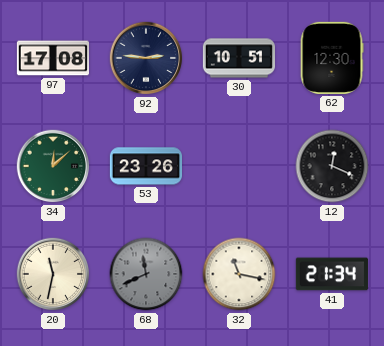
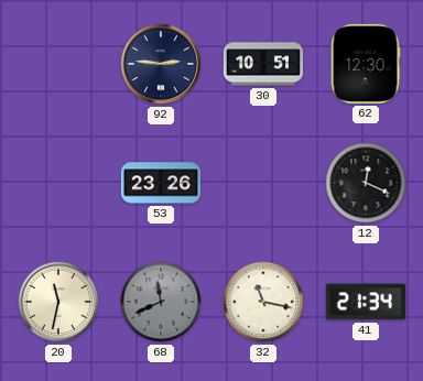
97: 17:08 -> none (52, 58)
34: 12:08 -> none (53, 166)
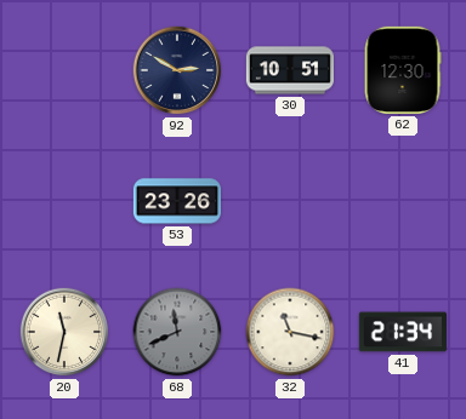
92: 2:46 -> 2:50 (177, 70)
12: 12:19 -> none (366, 183)
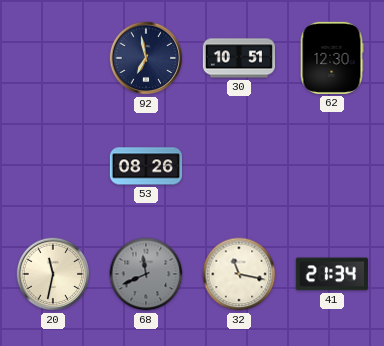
92: 2:50 -> 6:58 (146, 58)
53: 23:26 -> 08:26 (145, 166)
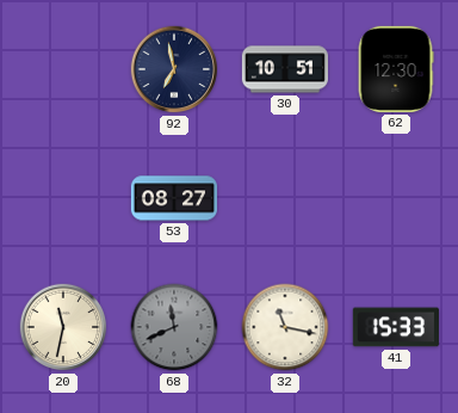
53: 08:26 -> 08:27 (173, 198)
41: 21:34 -> 15:33 (396, 327)
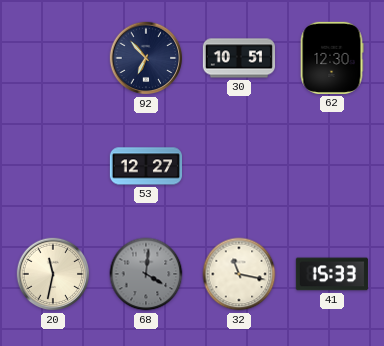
92: 6:58 -> 6:53 (146, 58)
53: 08:27 -> 12:27 (145, 166)
68: 11:41 -> 4:01 (146, 274)
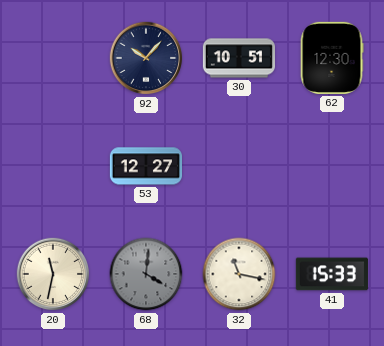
92: 6:53 -> 10:07 (146, 58)
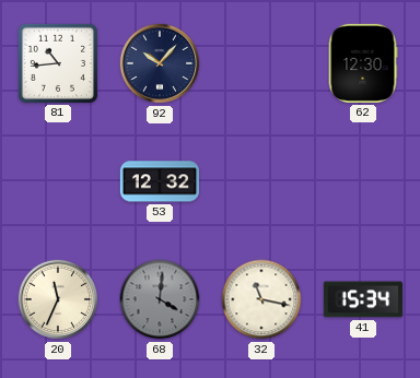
81: none -> 10:44 (58, 63)
30: 10:51 -> none (238, 58)
53: 12:27 -> 12:32 (159, 181)
20: 11:32 -> 11:34 (58, 299)
41: 15:33 -> 15:34 (363, 299)
